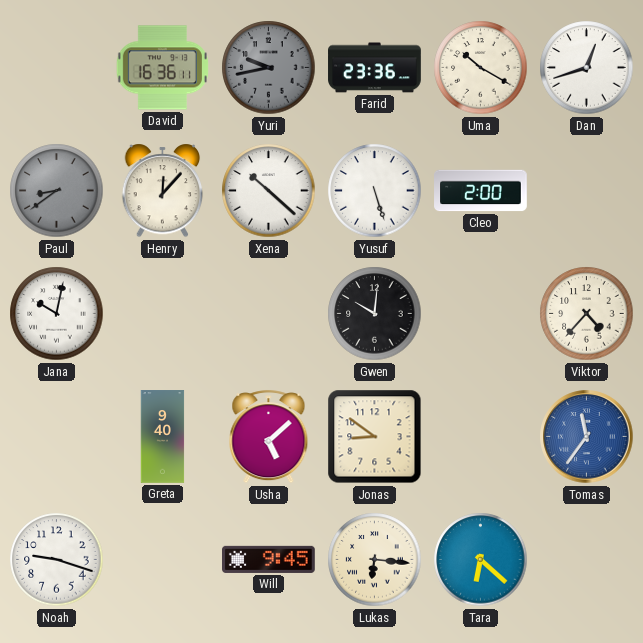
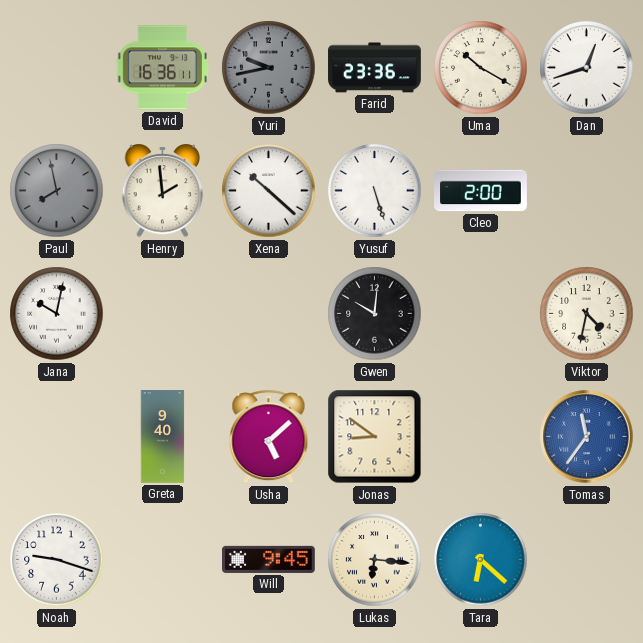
Paul: 8:39 -> 7:58 (57, 191)
Henry: 12:07 -> 1:59 (163, 191)
Viktor: 4:37 -> 4:32 (587, 314)
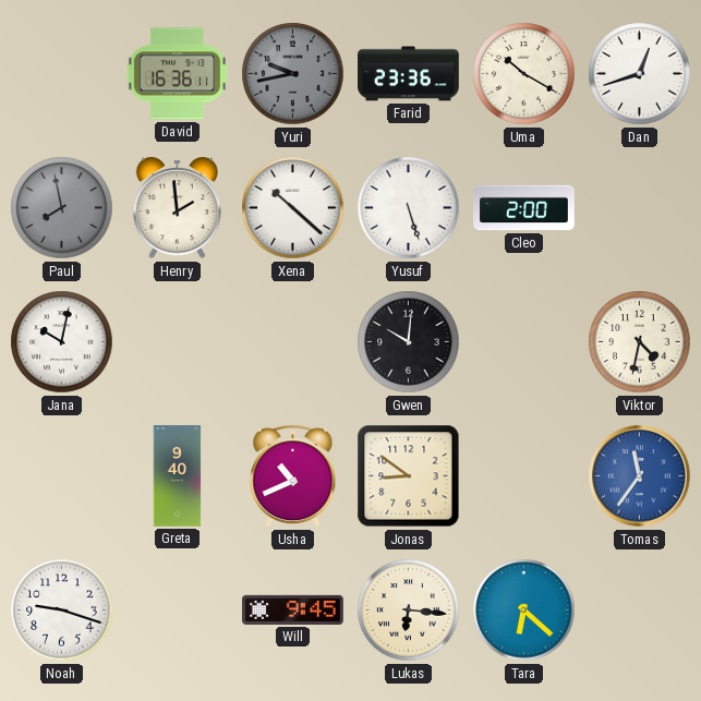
Usha: 5:08 -> 10:41 (293, 476)
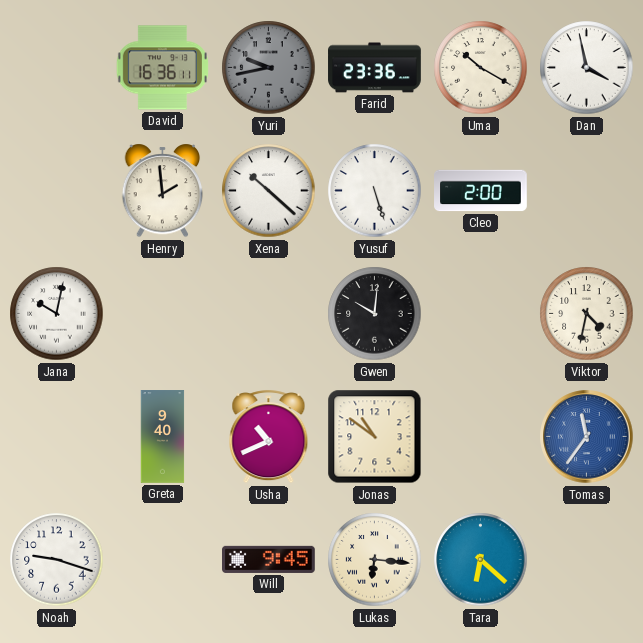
Dan: 12:42 -> 3:58 (587, 68)
Paul: 7:58 -> none (62, 208)
Jonas: 8:51 -> 10:51 (375, 437)
